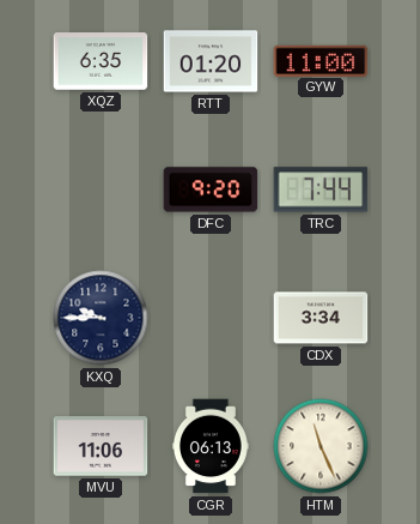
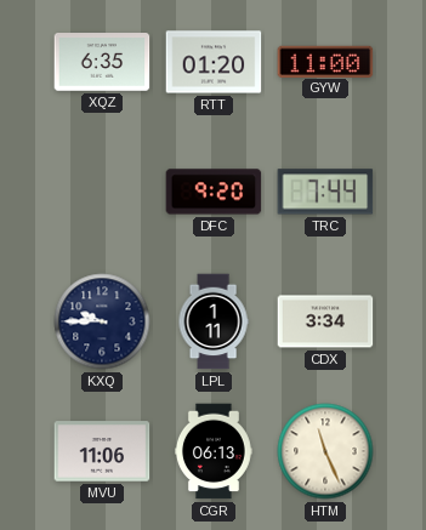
LPL: none -> 1:11 (214, 321)
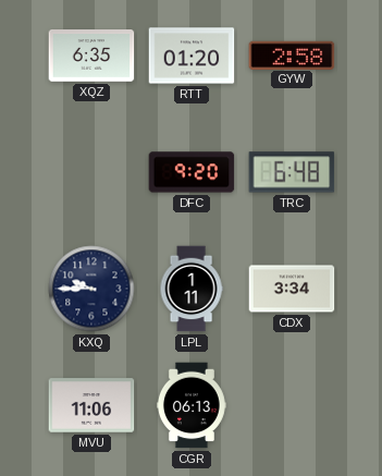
GYW: 11:00 -> 2:58 (292, 54)
TRC: 7:44 -> 6:48 (292, 172)
HTM: 11:26 -> none (325, 451)
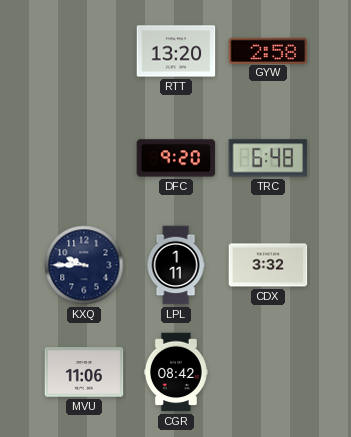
XQZ: 6:35 -> none (91, 56)
RTT: 01:20 -> 13:20 (176, 51)
CDX: 3:34 -> 3:32 (268, 265)
CGR: 06:13 -> 08:42 (176, 372)
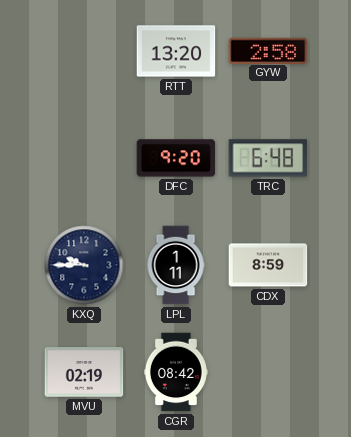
CDX: 3:32 -> 8:59 (268, 265)
MVU: 11:06 -> 02:19 (84, 372)
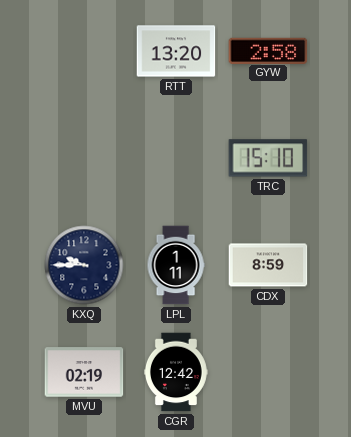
DFC: 9:20 -> none (176, 158)
TRC: 6:48 -> 15:10 (268, 158)
CGR: 08:42 -> 12:42 (176, 372)
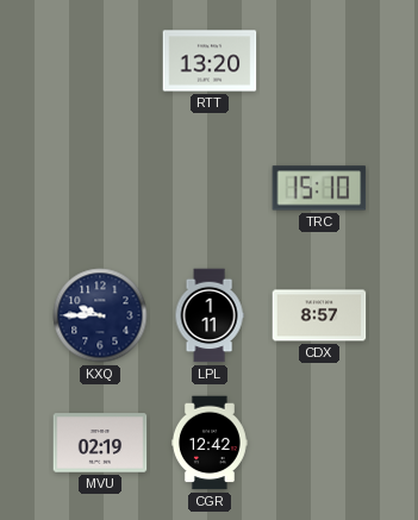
GYW: 2:58 -> none (268, 50)
CDX: 8:59 -> 8:57 (319, 315)
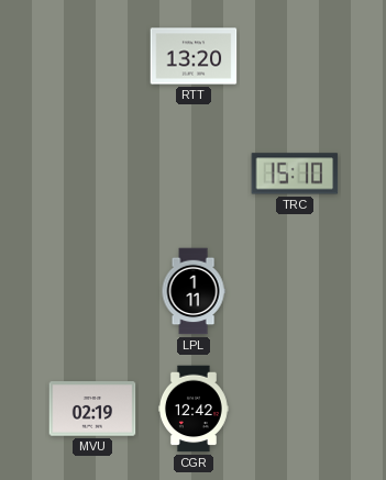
KXQ: 9:45 -> none (100, 315)
CDX: 8:57 -> none (319, 315)
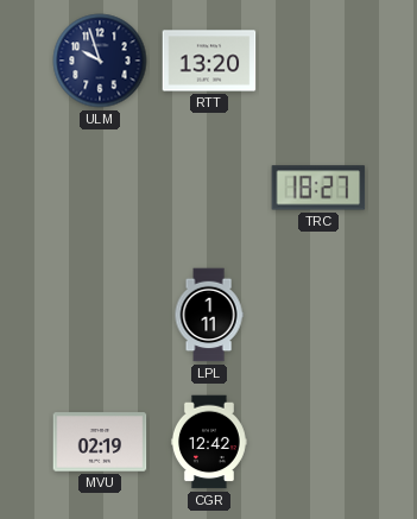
ULM: none -> 9:57 (100, 61)
TRC: 15:10 -> 18:27 (318, 188)
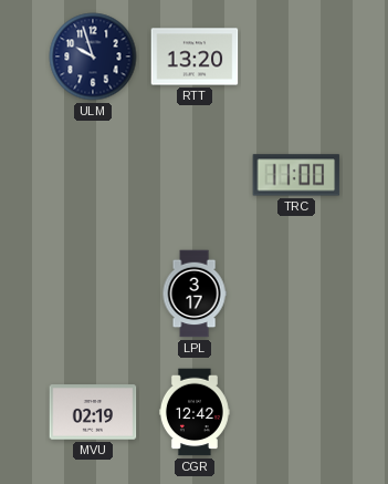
TRC: 18:27 -> 11:00 (296, 175)
LPL: 1:11 -> 3:17 (195, 294)
